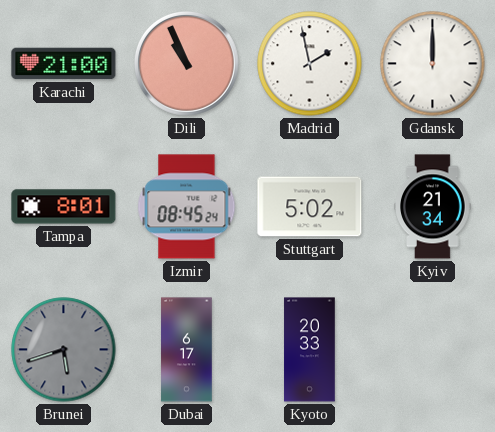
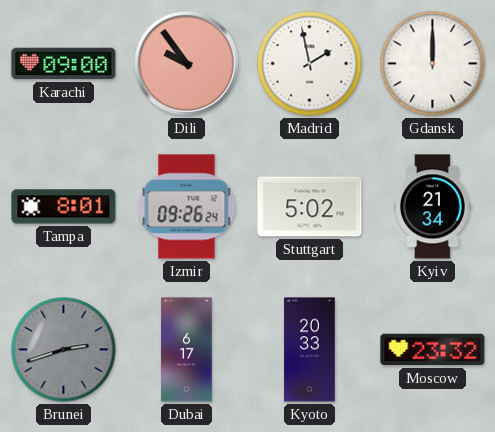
Karachi: 21:00 -> 09:00 (64, 64)
Dili: 10:56 -> 9:54 (186, 63)
Izmir: 08:45 -> 09:26 (187, 207)
Brunei: 5:42 -> 2:42 (64, 350)
Moscow: none -> 23:32 (433, 350)
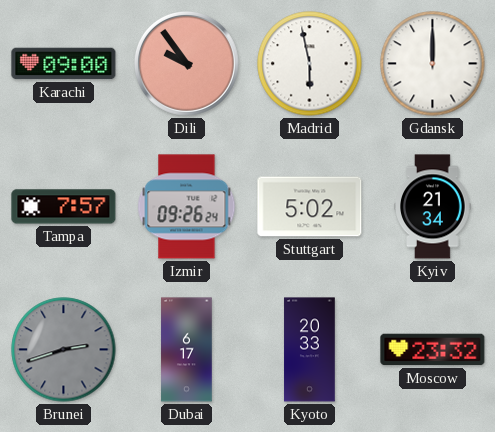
Madrid: 1:58 -> 5:58 (310, 64)
Tampa: 8:01 -> 7:57 (64, 207)
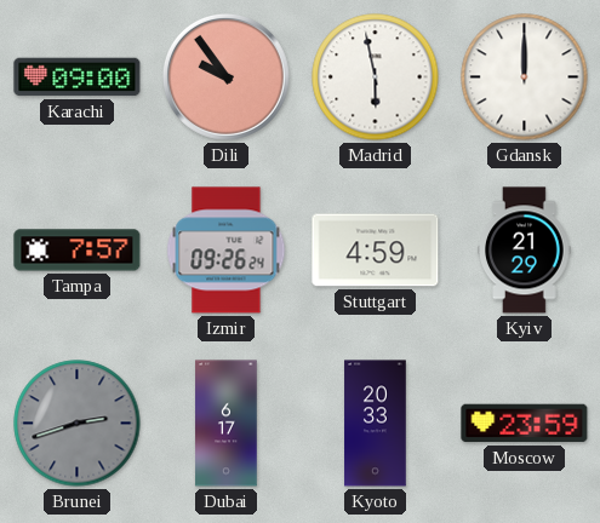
Stuttgart: 5:02 -> 4:59 (376, 251)
Kyiv: 21:34 -> 21:29 (525, 251)
Moscow: 23:32 -> 23:59 (525, 424)
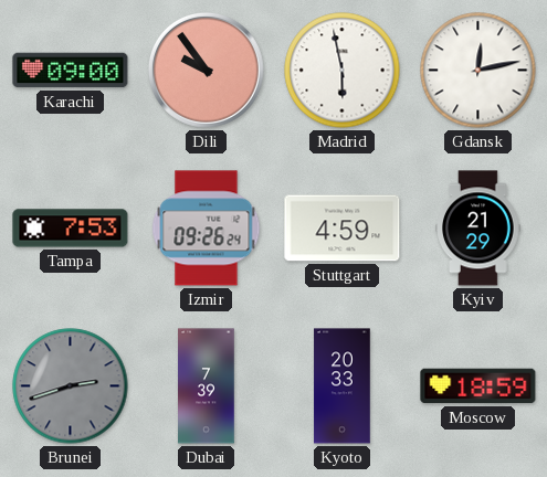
Gdansk: 12:00 -> 12:13 (478, 71)
Tampa: 7:57 -> 7:53 (71, 229)
Dubai: 6:17 -> 7:39 (207, 386)
Moscow: 23:59 -> 18:59 (478, 386)
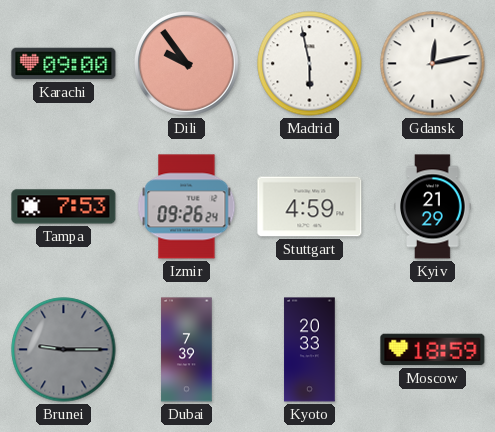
Brunei: 2:42 -> 9:15 (64, 350)
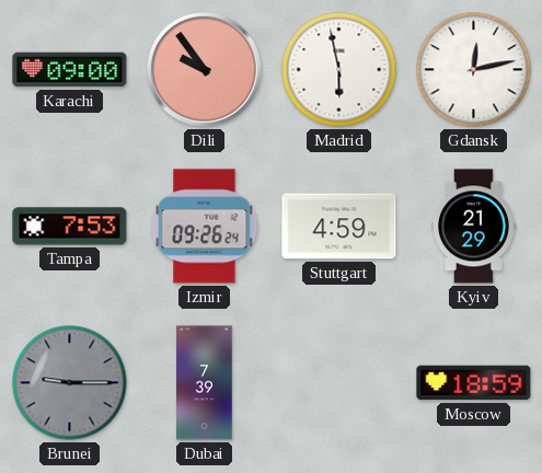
Kyoto: 20:33 -> none (310, 350)
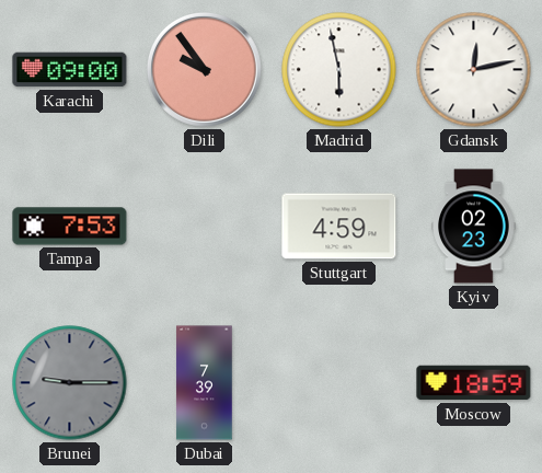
Izmir: 09:26 -> none (205, 227)
Kyiv: 21:29 -> 02:23 (474, 227)
